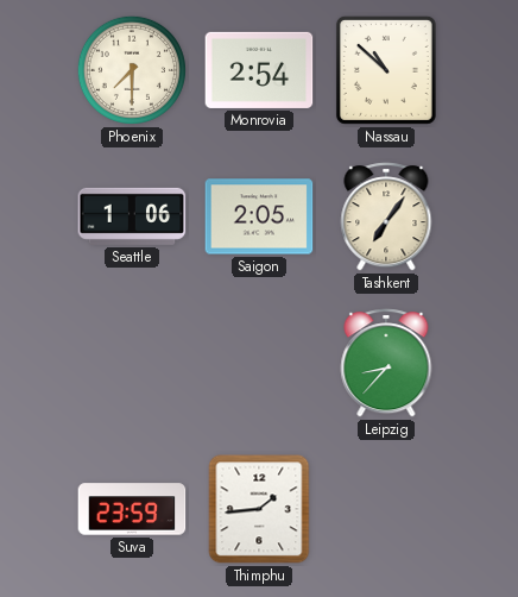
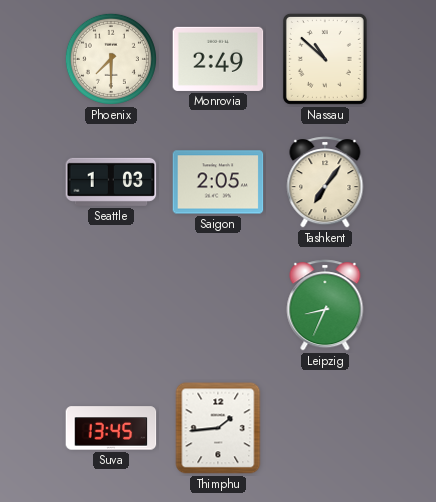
Monrovia: 2:54 -> 2:49 (218, 59)
Seattle: 1:06 -> 1:03 (111, 182)
Leipzig: 8:37 -> 8:34 (325, 305)
Suva: 23:59 -> 13:45 (111, 428)
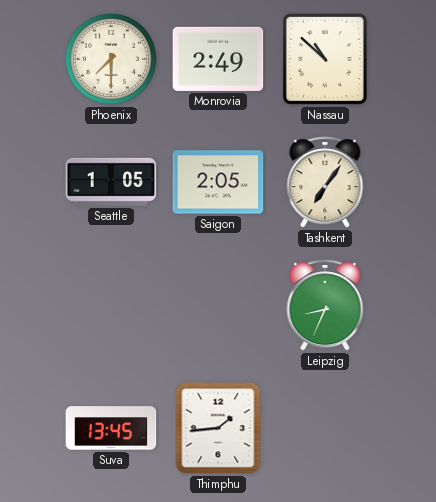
Seattle: 1:03 -> 1:05 (111, 182)
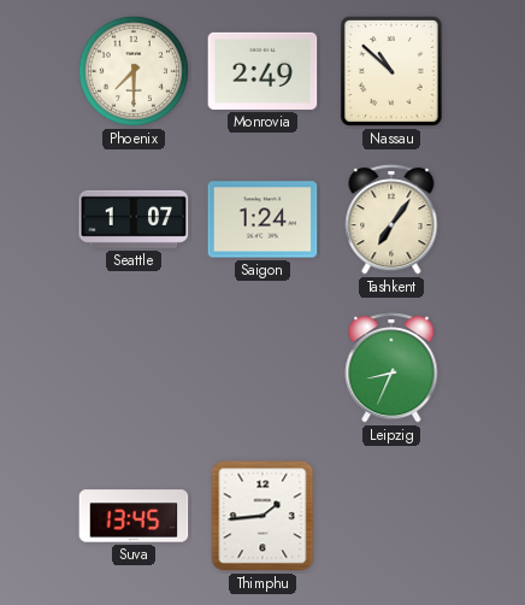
Seattle: 1:05 -> 1:07 (134, 219)
Saigon: 2:05 -> 1:24 (262, 219)
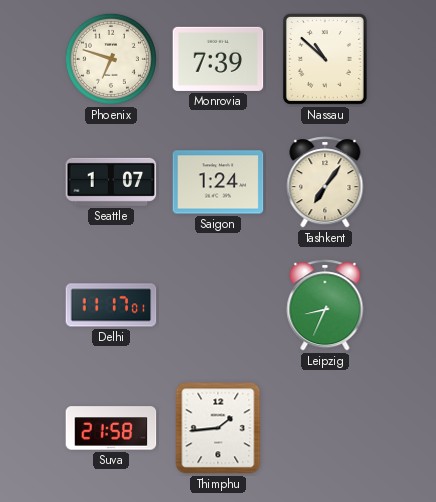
Phoenix: 7:30 -> 6:48 (111, 59)
Monrovia: 2:49 -> 7:39 (218, 59)
Delhi: none -> 11:17 (111, 305)
Suva: 13:45 -> 21:58 (111, 428)
